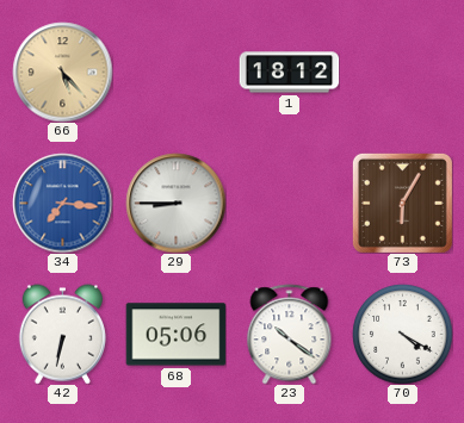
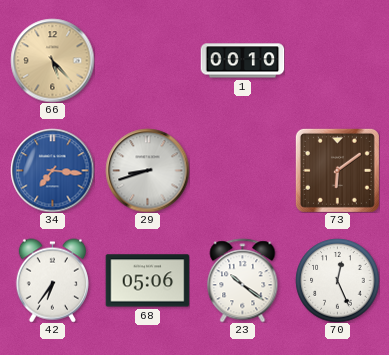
1: 18:12 -> 00:10 (242, 61)
29: 8:45 -> 8:42 (147, 170)
73: 6:05 -> 6:09 (337, 170)
42: 6:32 -> 6:36 (52, 280)
70: 4:20 -> 12:26 (337, 280)
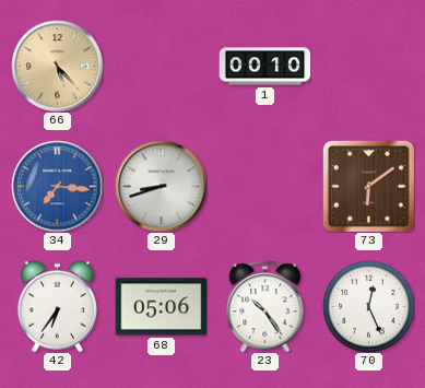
23: 10:21 -> 10:24 (265, 306)
